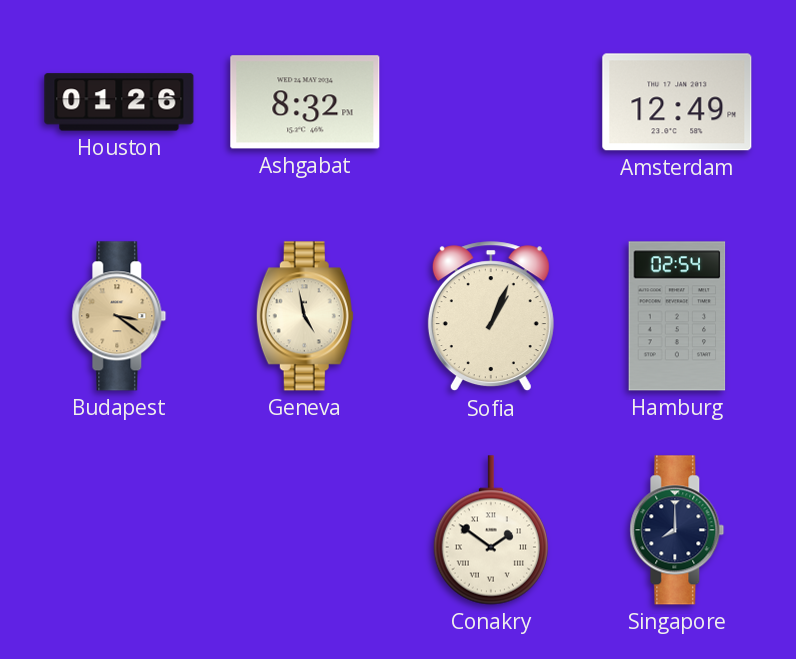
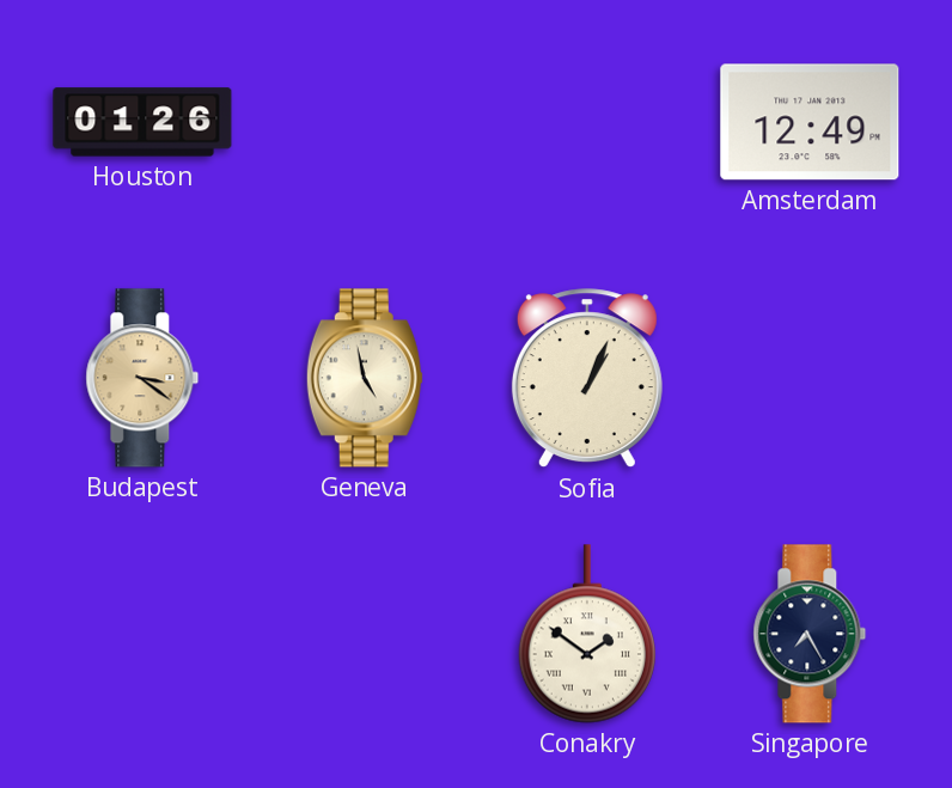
Ashgabat: 8:32 -> none (305, 102)
Hamburg: 02:54 -> none (677, 316)
Singapore: 8:00 -> 7:25 (810, 634)
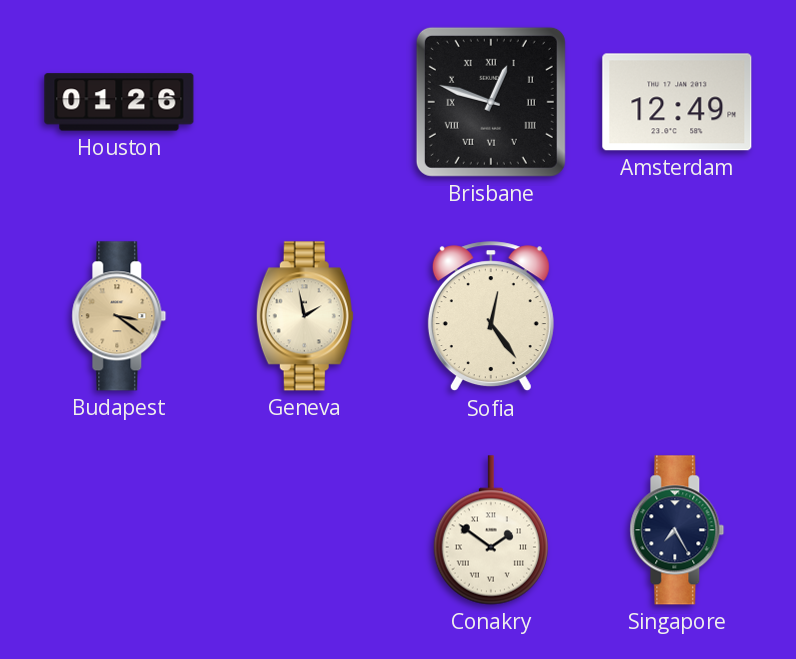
Brisbane: none -> 12:48 (491, 102)
Geneva: 4:58 -> 1:58 (305, 316)
Sofia: 1:04 -> 12:24 (491, 317)
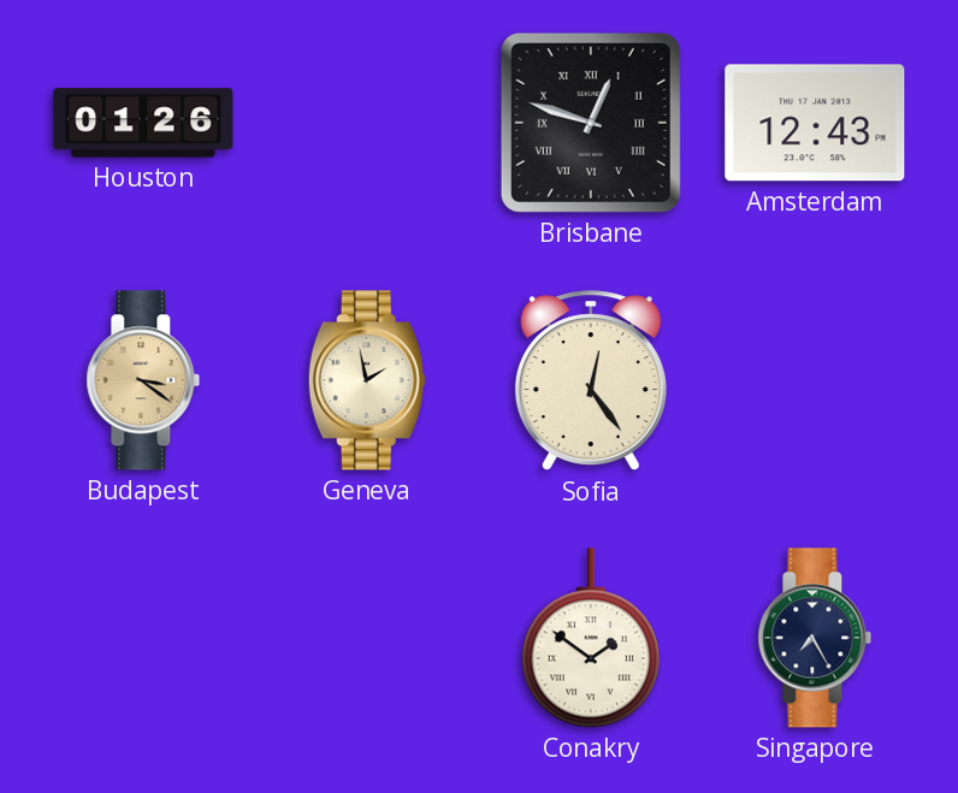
Amsterdam: 12:49 -> 12:43 (815, 123)
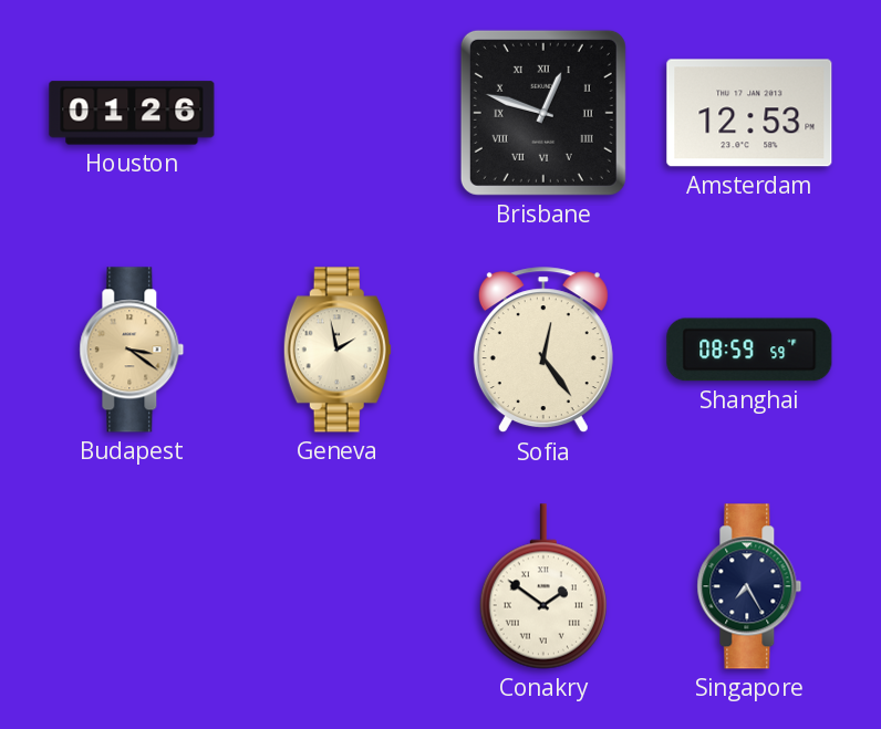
Amsterdam: 12:43 -> 12:53 (749, 113)
Shanghai: none -> 08:59 (749, 350)
